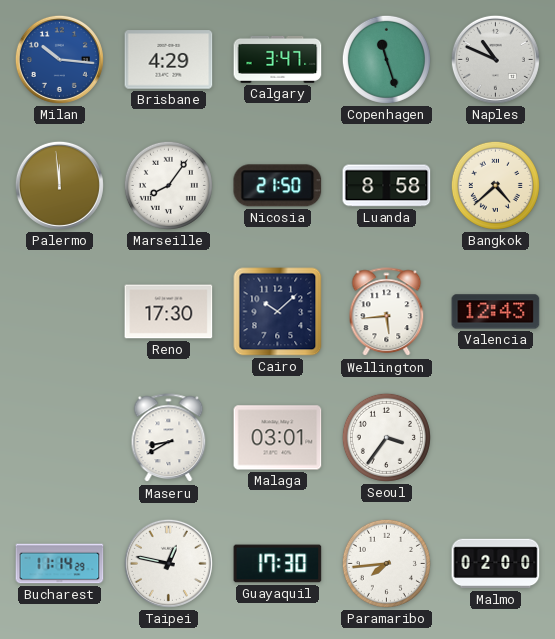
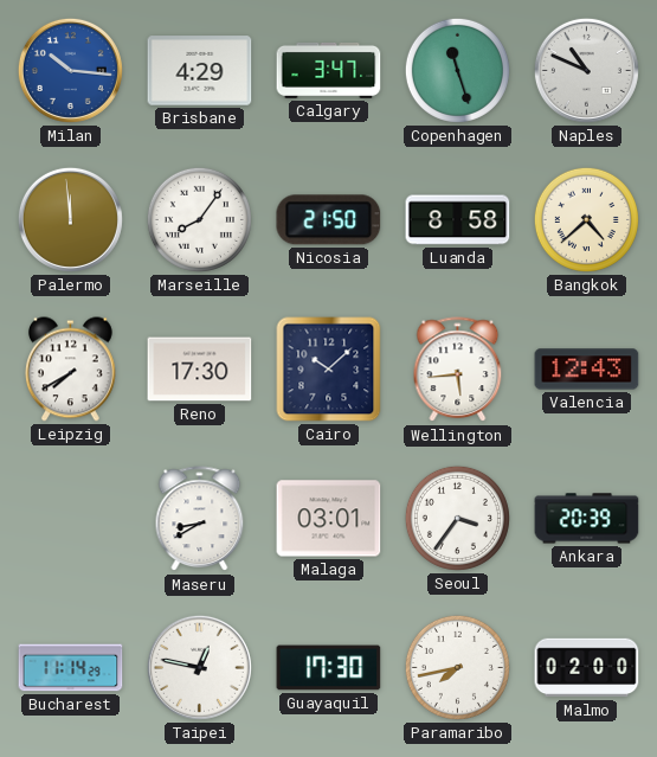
Leipzig: none -> 7:40 (70, 370)
Ankara: none -> 20:39 (587, 519)
Paramaribo: 7:44 -> 7:43 (457, 667)
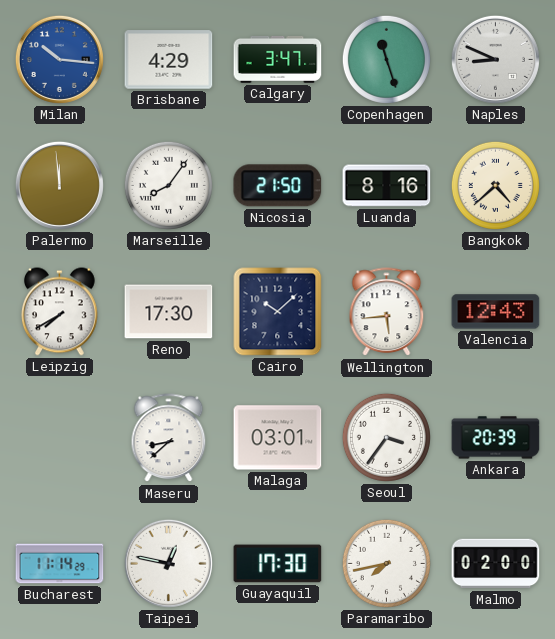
Naples: 10:49 -> 8:49 (495, 59)
Luanda: 8:58 -> 8:16 (387, 186)
Maseru: 8:40 -> 8:38 (169, 438)
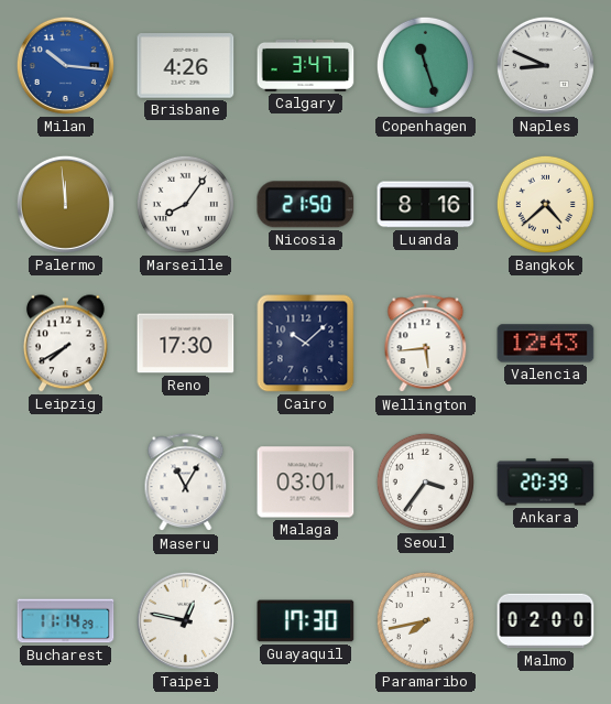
Brisbane: 4:29 -> 4:26 (186, 66)
Maseru: 8:38 -> 11:05 (186, 483)
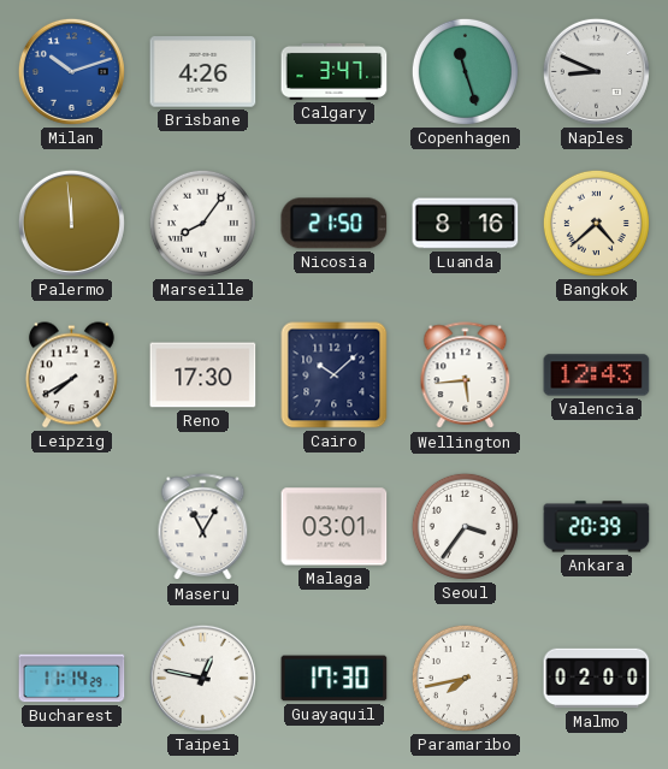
Milan: 10:16 -> 10:12 (71, 71)
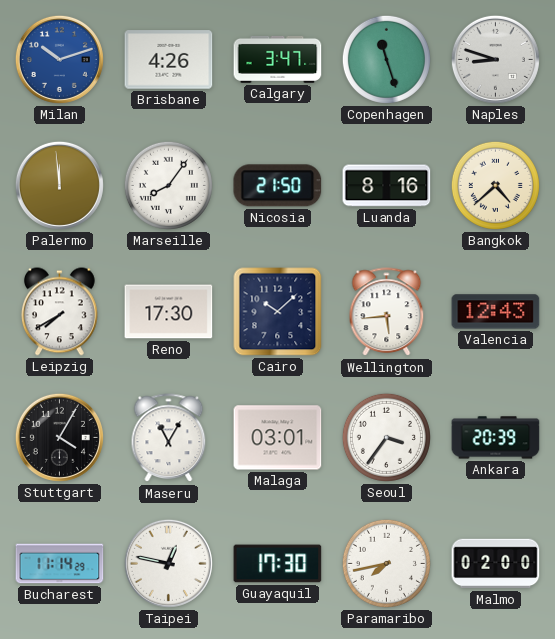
Naples: 8:49 -> 8:48 (495, 59)
Stuttgart: none -> 4:05 (59, 437)
